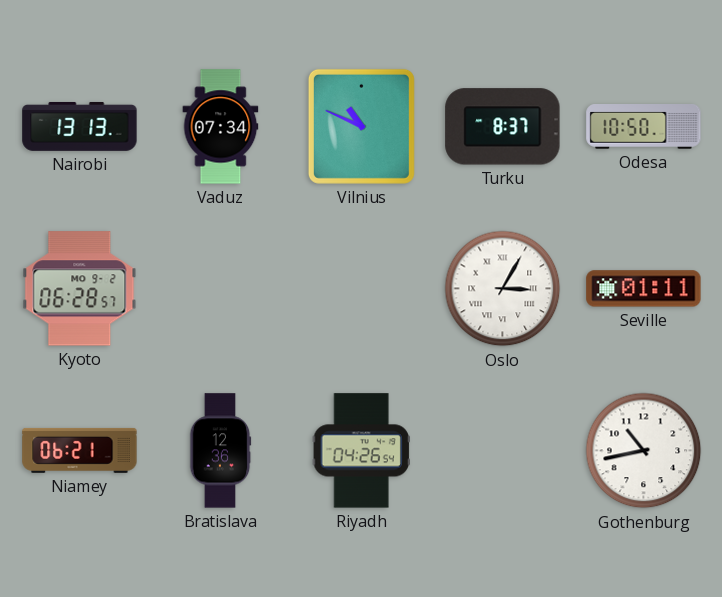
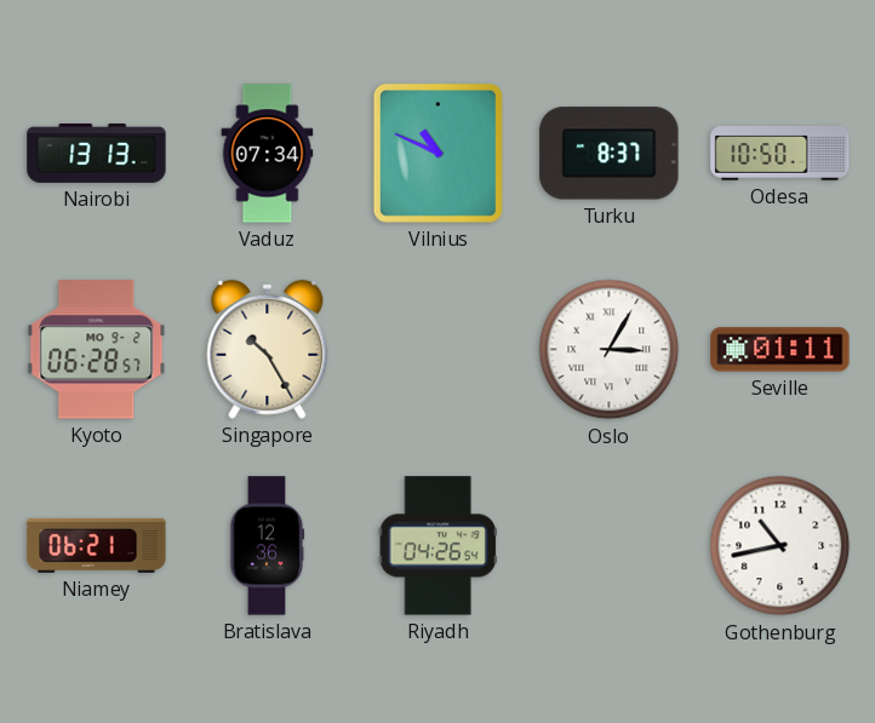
Singapore: none -> 10:25 (268, 349)
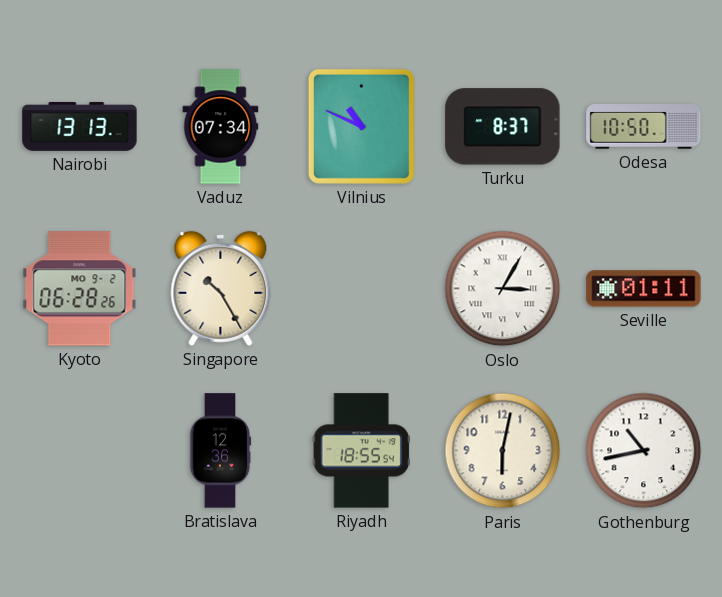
Kyoto: 06:28:57 -> 06:28:26 (80, 289)
Niamey: 06:21 -> none (97, 545)
Riyadh: 04:26 -> 18:55 (361, 451)
Paris: none -> 6:02 (503, 451)
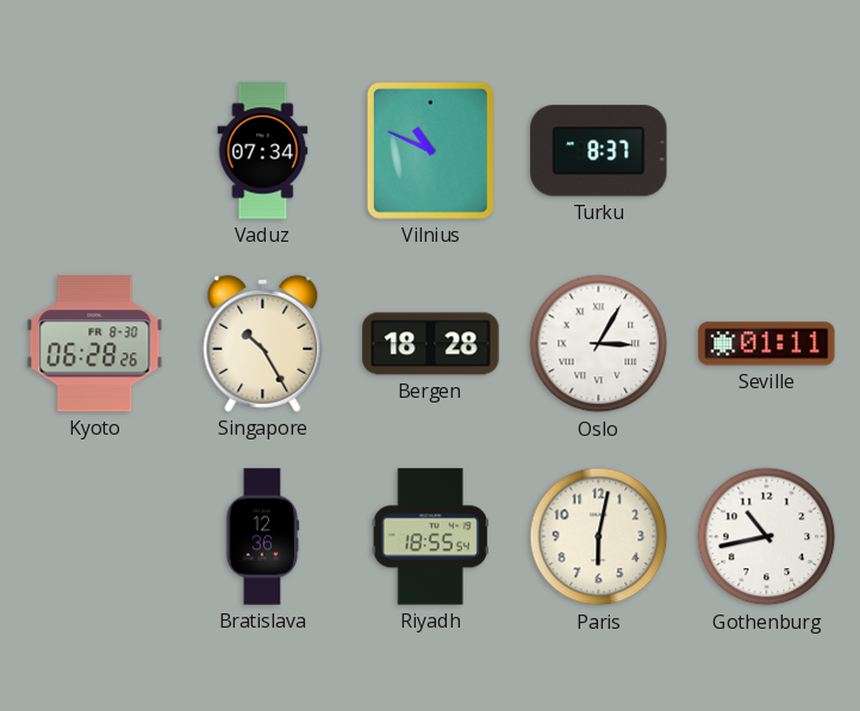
Nairobi: 13:13 -> none (80, 126)
Odesa: 10:50 -> none (644, 127)
Kyoto date: MO 9-2 -> FR 8-30 (95, 344)
Bergen: none -> 18:28 (431, 344)
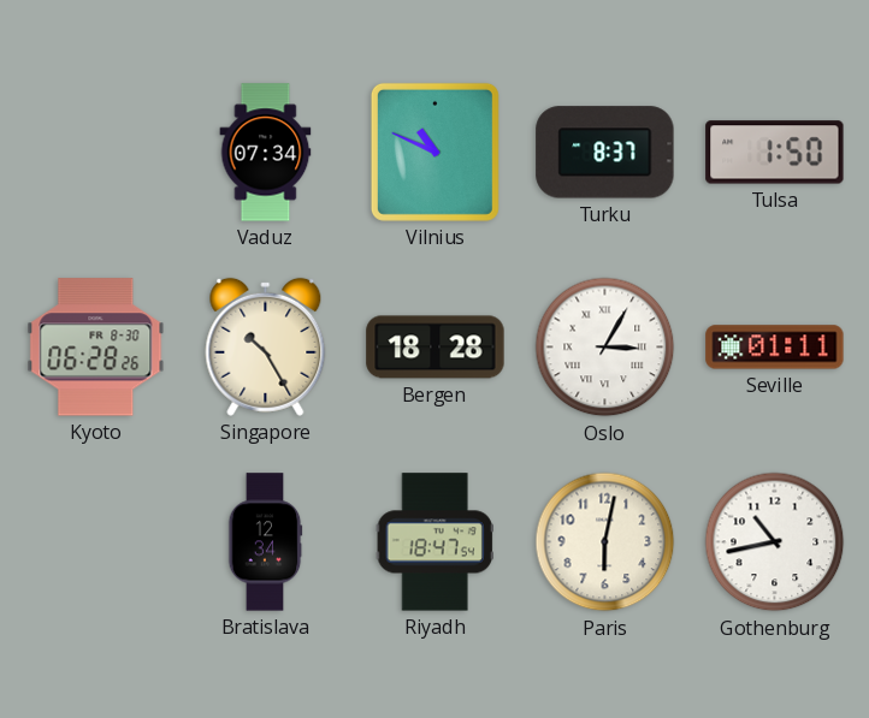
Tulsa: none -> 1:50 (775, 153)
Bratislava: 12:36 -> 12:34 (265, 542)
Riyadh: 18:55 -> 18:47 (434, 542)
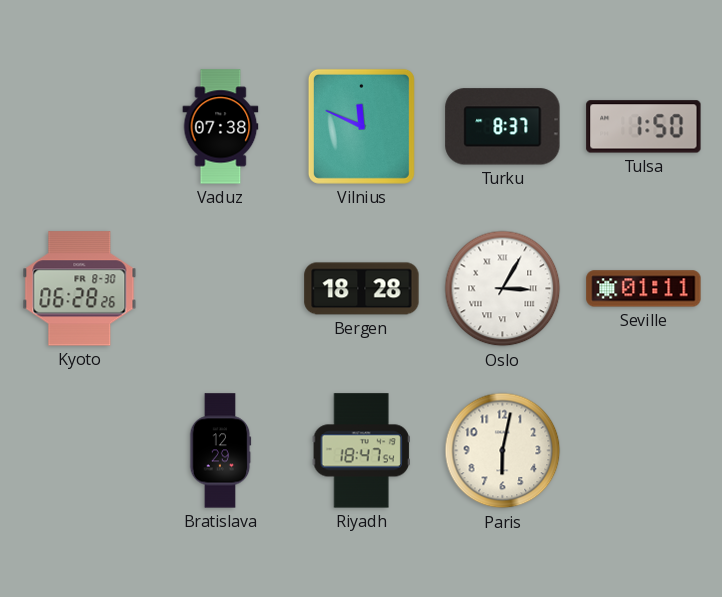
Vaduz: 07:34 -> 07:38 (221, 127)
Vilnius: 10:49 -> 11:49 (361, 126)
Singapore: 10:25 -> none (266, 346)
Bratislava: 12:34 -> 12:29 (220, 451)
Gothenburg: 10:43 -> none (775, 542)
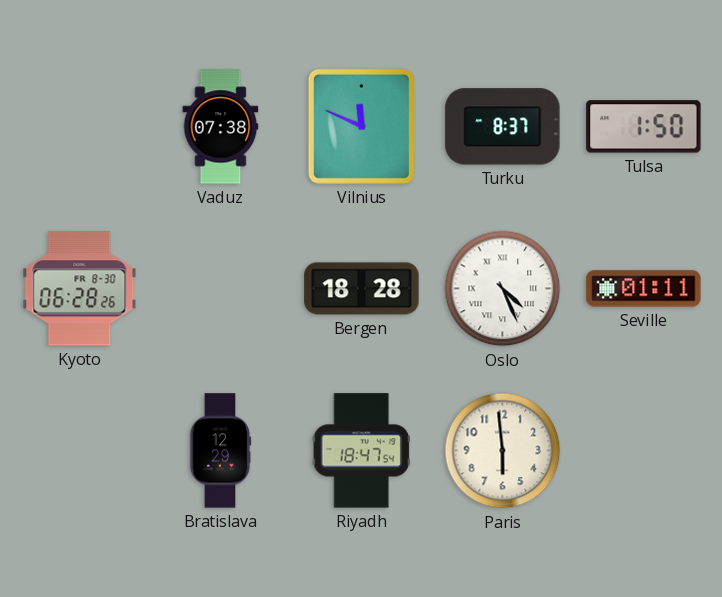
Oslo: 3:05 -> 4:26 (503, 289)
Paris: 6:02 -> 5:59 (503, 451)
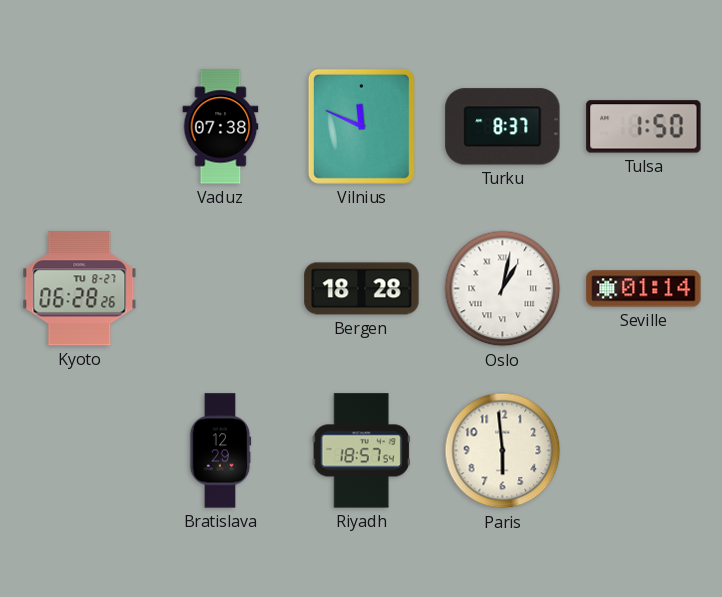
Kyoto date: FR 8-30 -> TU 8-27 (80, 289)
Oslo: 4:26 -> 1:02 (503, 289)
Seville: 01:11 -> 01:14 (644, 289)
Riyadh: 18:47 -> 18:57 (361, 451)
